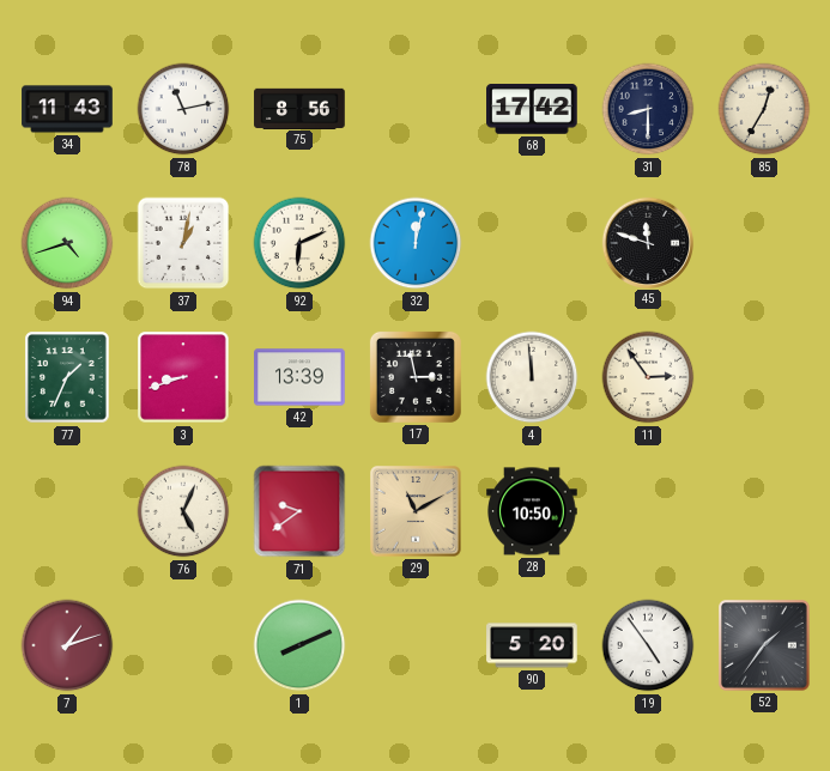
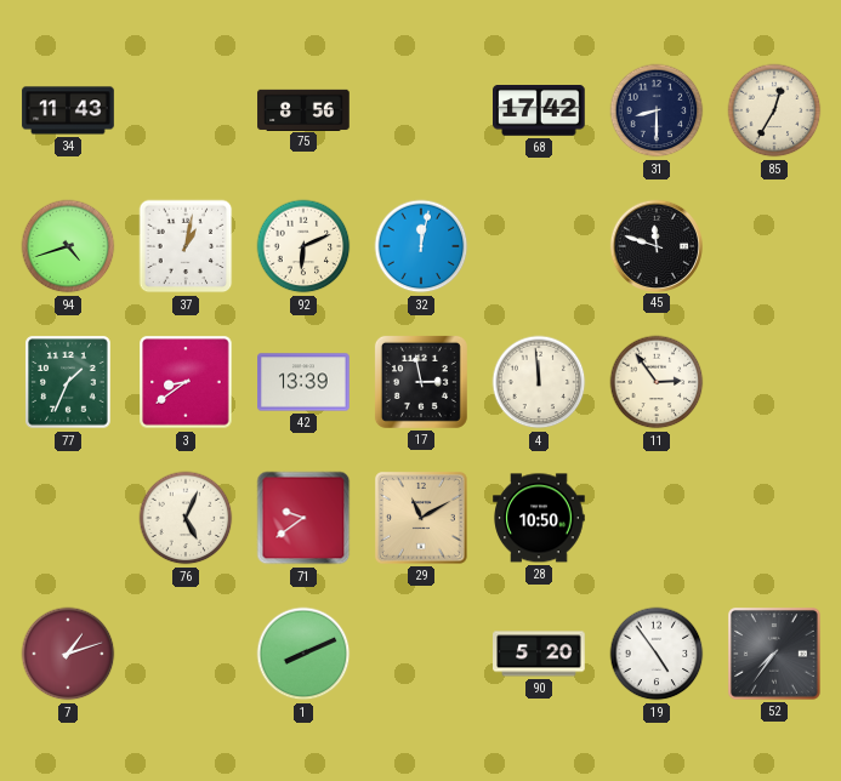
78: 11:13 -> none (183, 109)
3: 8:42 -> 8:39 (186, 382)
52: 1:36 -> 7:36 (775, 655)
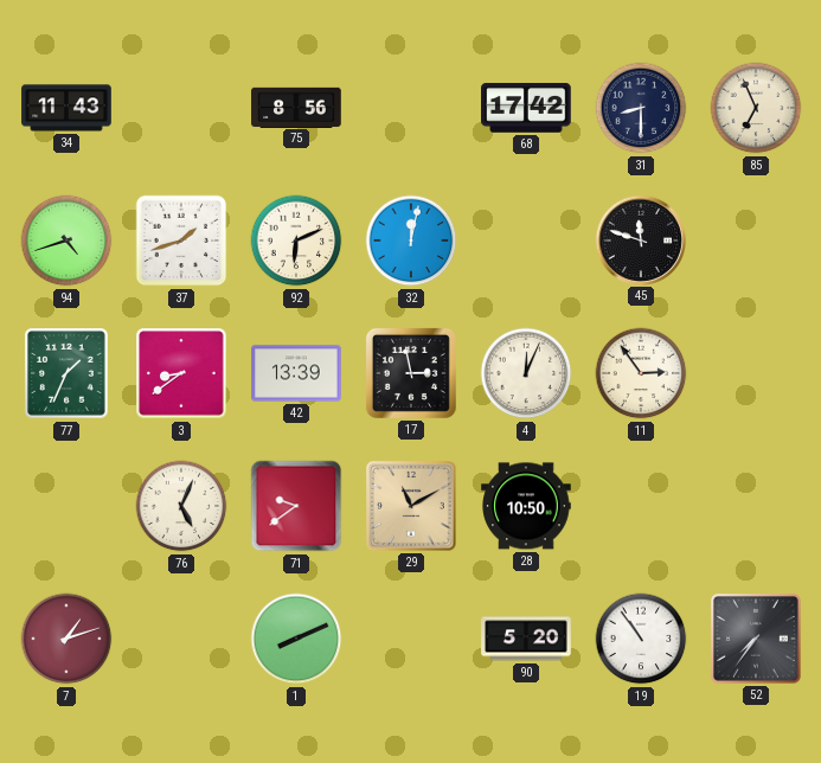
85: 12:35 -> 6:56 (756, 108)
37: 1:02 -> 1:42 (181, 241)
4: 11:59 -> 12:04 (526, 373)
19: 4:54 -> 10:54 (641, 639)
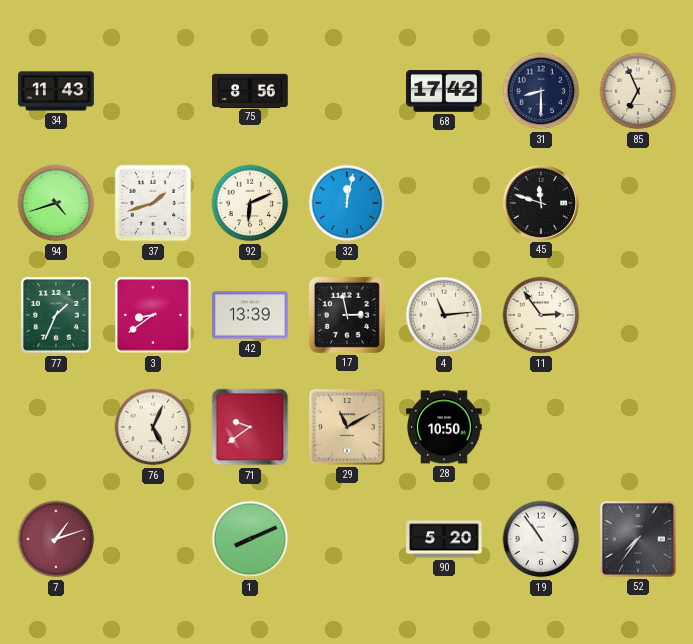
4: 12:04 -> 11:14 (444, 315)
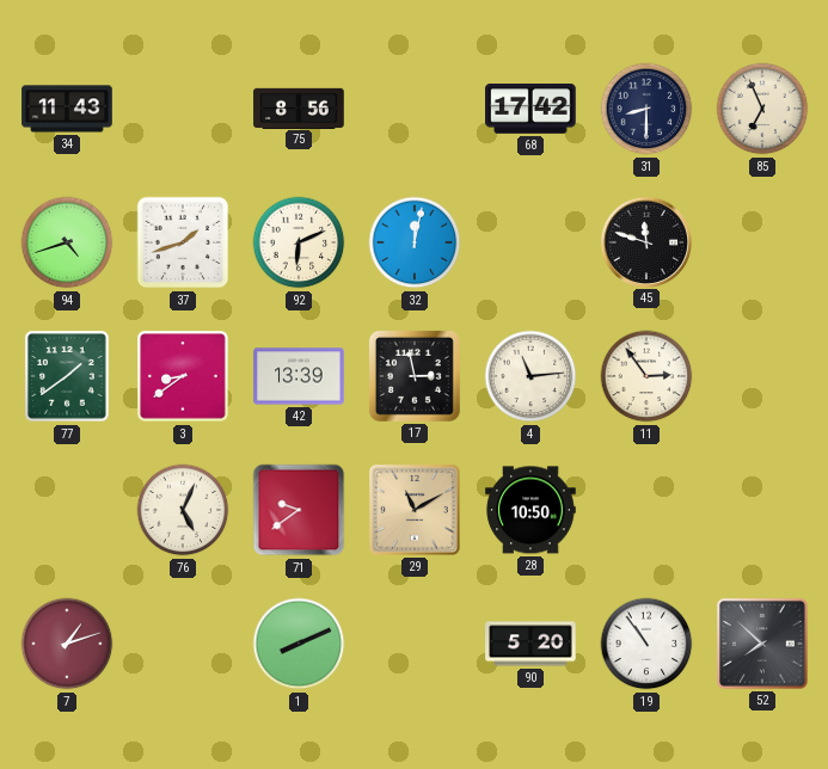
77: 1:34 -> 1:39 (67, 376)
52: 7:36 -> 7:52 (763, 645)
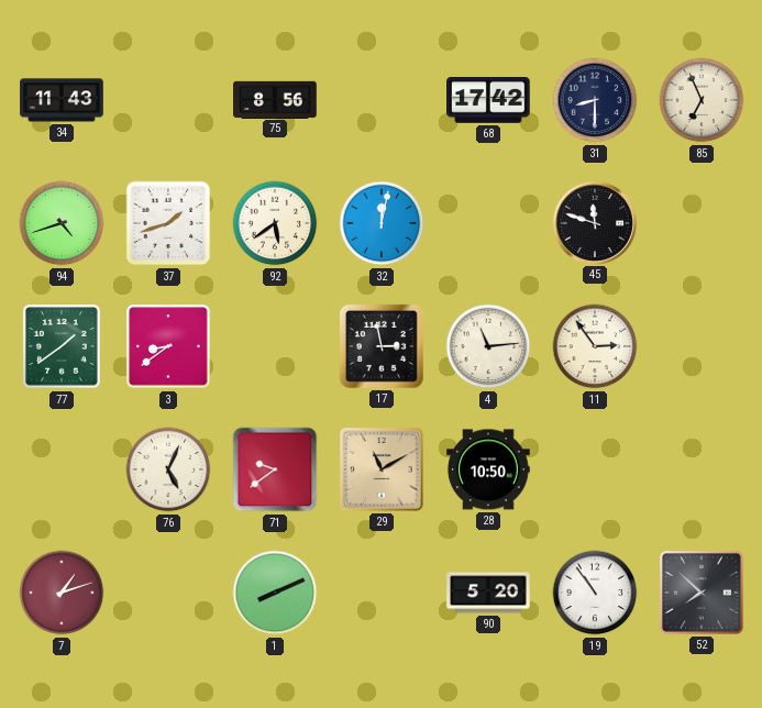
92: 6:11 -> 5:39 (275, 223)
42: 13:39 -> none (299, 376)
